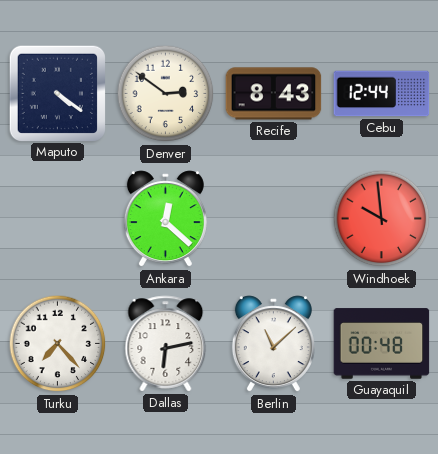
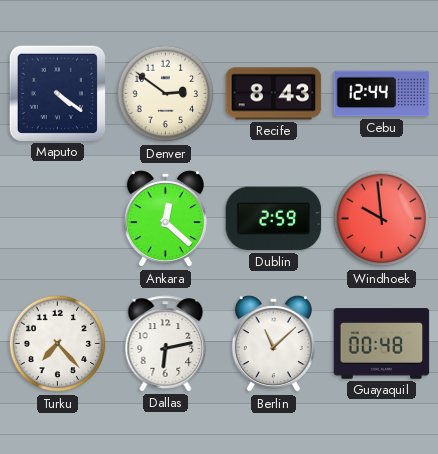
Dublin: none -> 2:59 (274, 219)
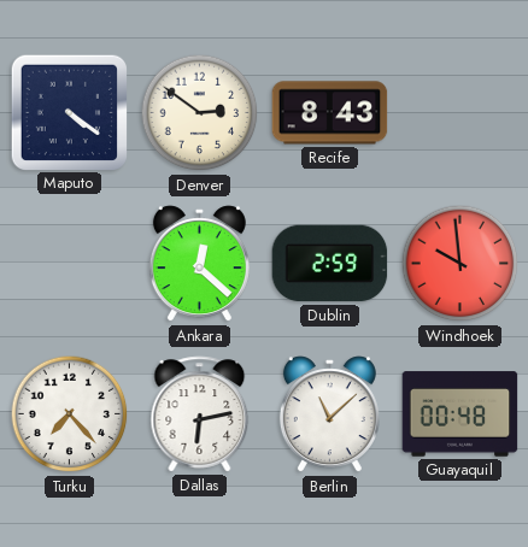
Cebu: 12:44 -> none (382, 94)
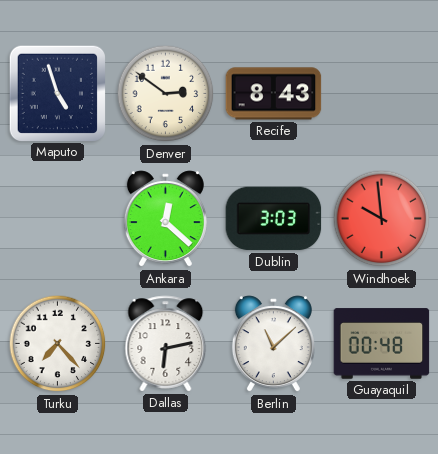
Maputo: 4:21 -> 4:57 (57, 93)
Dublin: 2:59 -> 3:03 (274, 219)
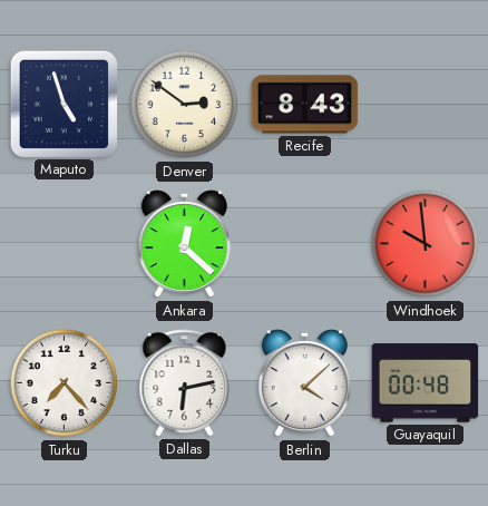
Dublin: 3:03 -> none (274, 219)
Berlin: 11:08 -> 4:08 (304, 383)
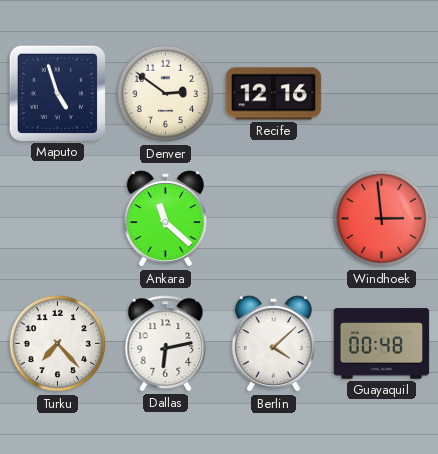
Recife: 8:43 -> 12:16 (274, 94)
Ankara: 12:22 -> 11:22 (165, 219)
Windhoek: 9:59 -> 2:59 (382, 219)
